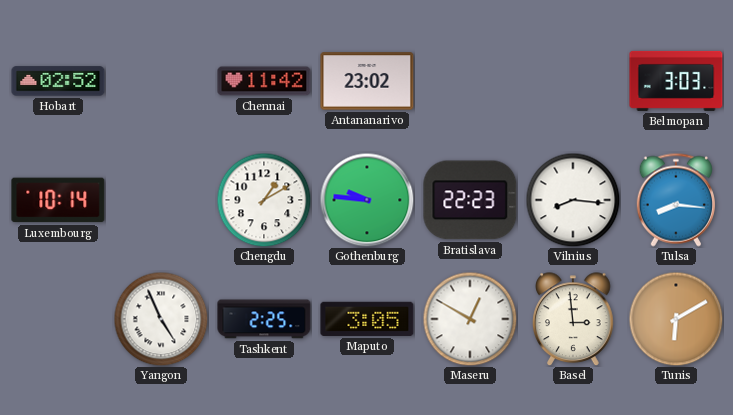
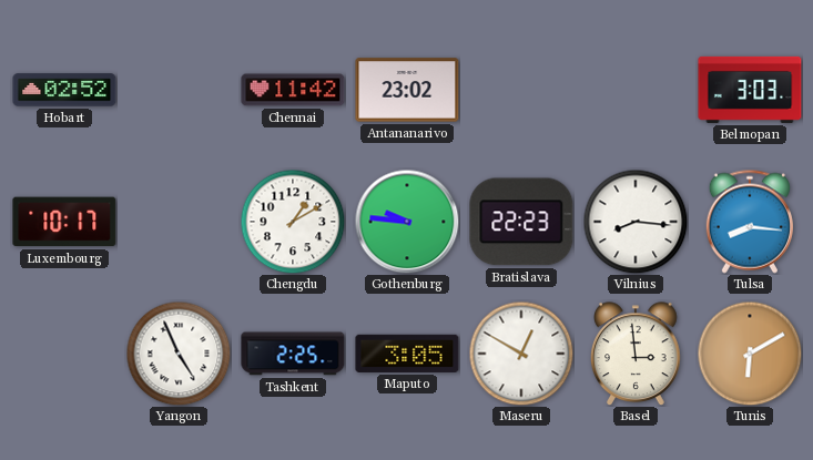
Luxembourg: 10:14 -> 10:17 (64, 222)
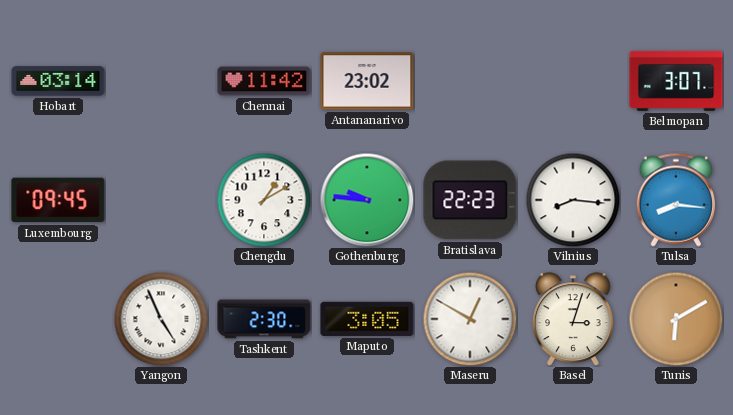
Hobart: 02:52 -> 03:14 (58, 81)
Belmopan: 3:03 -> 3:07 (676, 81)
Luxembourg: 10:17 -> 09:45 (58, 200)
Tashkent: 2:25 -> 2:30 (264, 319)
Basel: 2:59 -> 3:03 (574, 319)
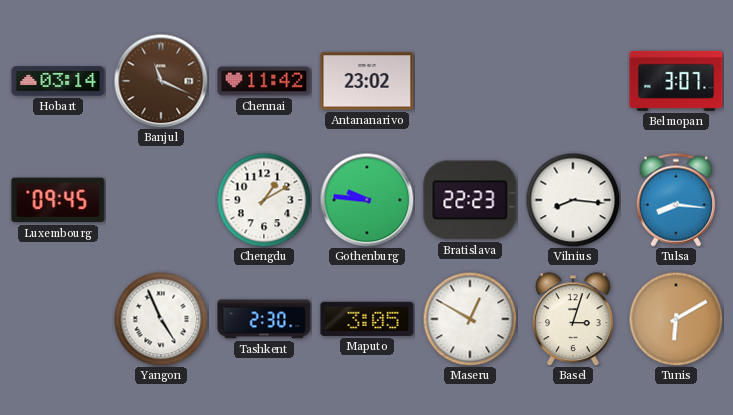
Banjul: none -> 11:19 (161, 81)
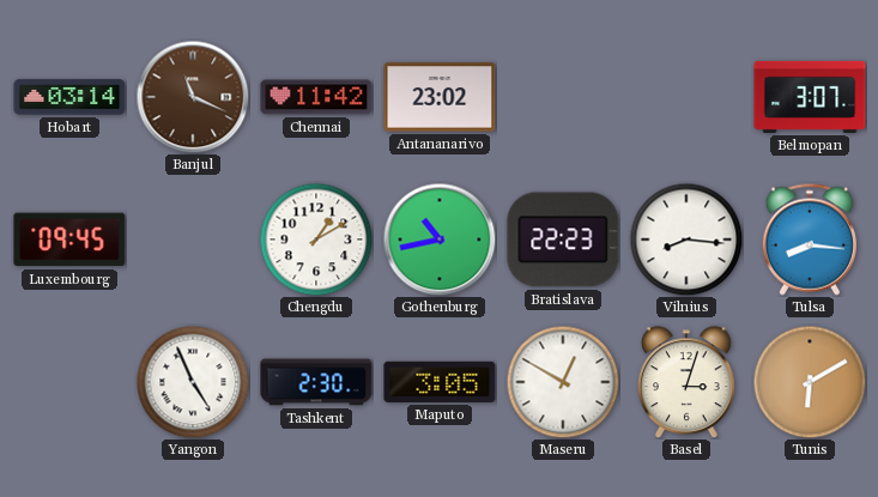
Gothenburg: 9:46 -> 10:43 (440, 240)
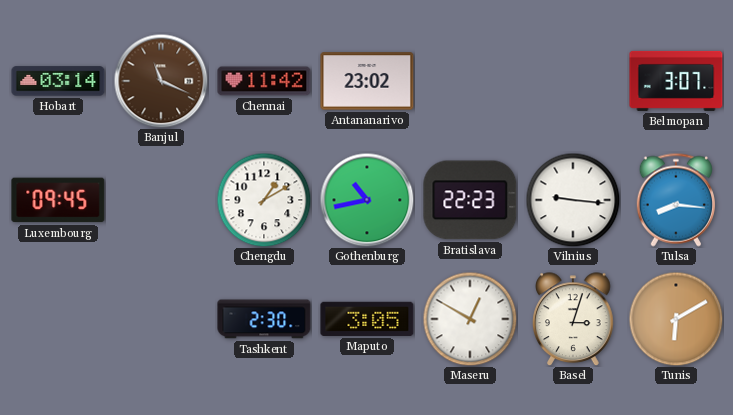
Vilnius: 8:16 -> 9:16 (573, 200)
Yangon: 4:56 -> none (193, 382)
